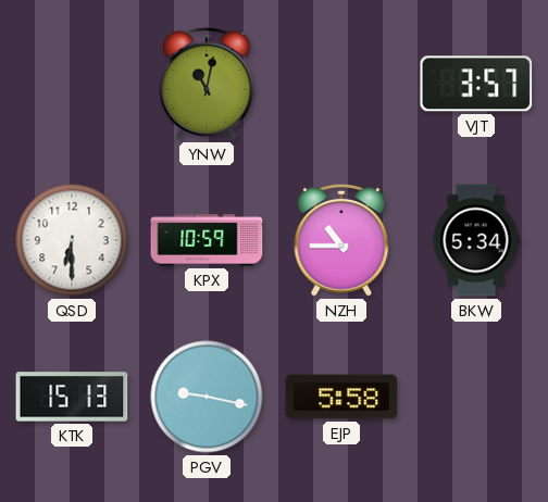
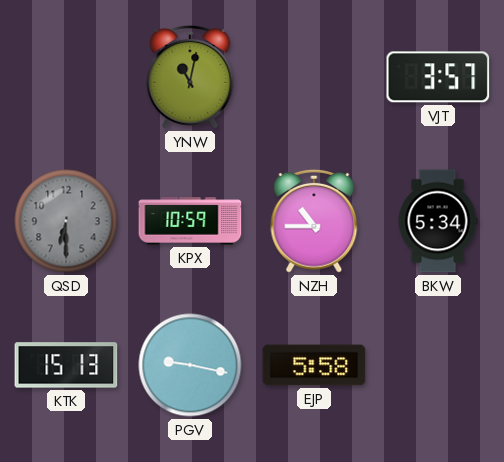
QSD dial: white -> grey (66, 221)
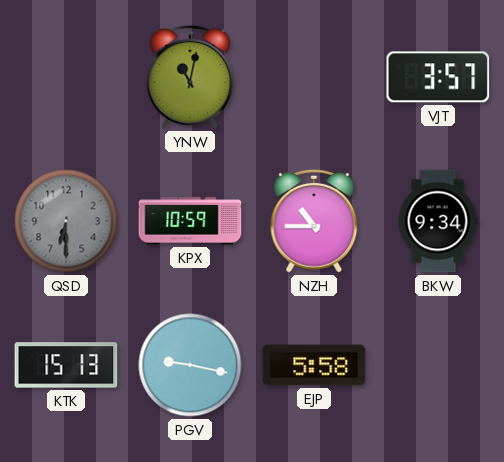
BKW: 5:34 -> 9:34 (438, 221)
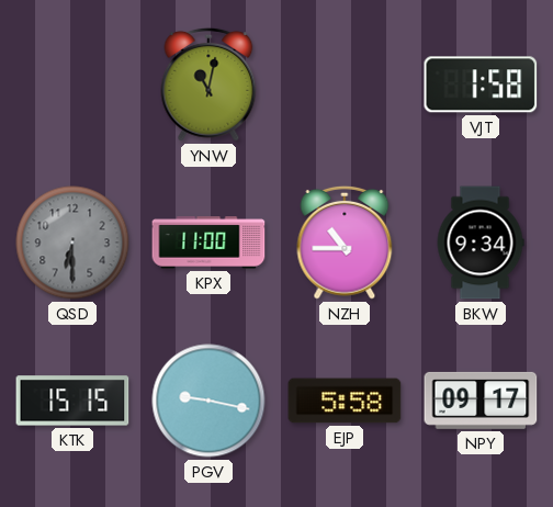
VJT: 3:57 -> 1:58 (481, 84)
KPX: 10:59 -> 11:00 (208, 243)
KTK: 15:13 -> 15:15 (72, 401)
NPY: none -> 09:17 (481, 401)
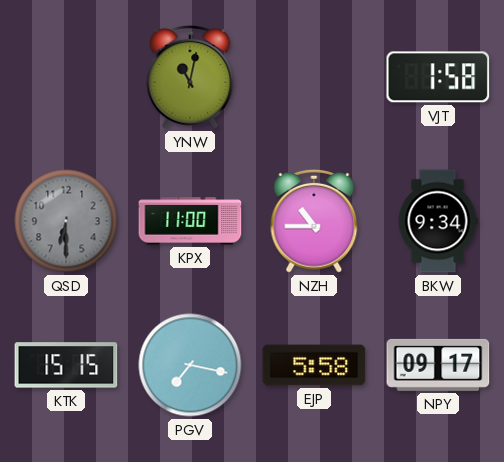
PGV: 9:17 -> 7:17 (190, 365)
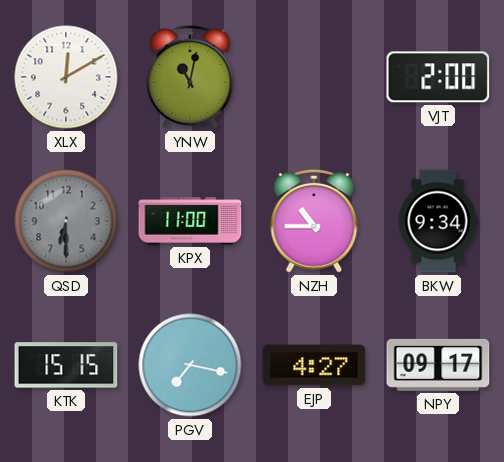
XLX: none -> 12:10 (66, 77)
VJT: 1:58 -> 2:00 (438, 77)
EJP: 5:58 -> 4:27 (314, 365)
